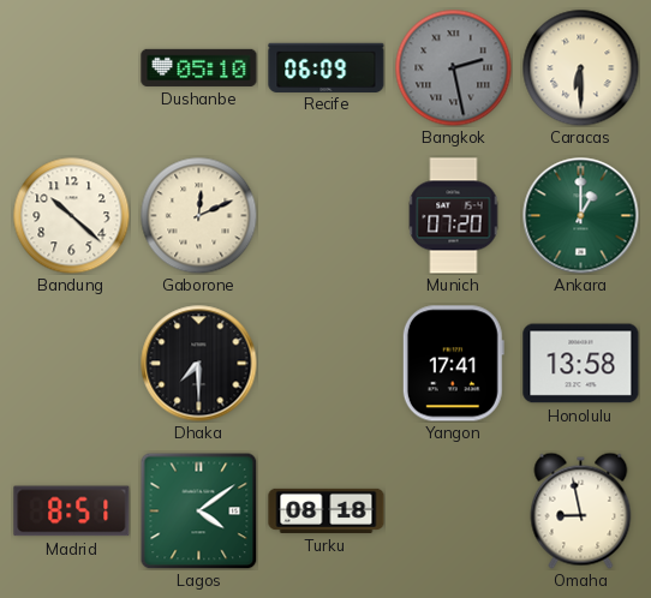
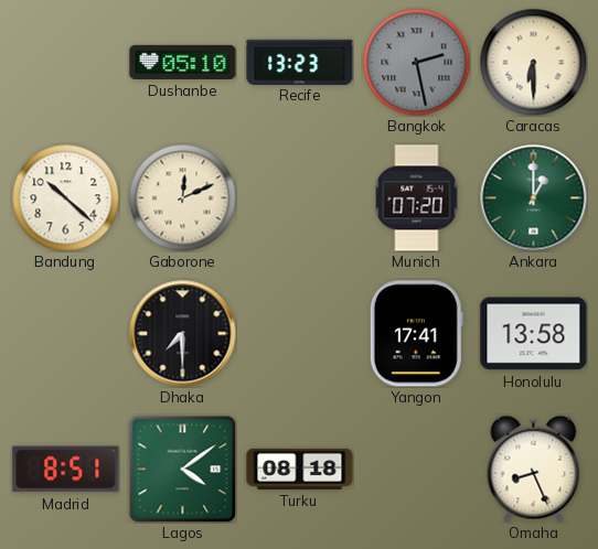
Recife: 06:09 -> 13:23 (300, 62)
Omaha: 8:58 -> 8:26 (534, 469)
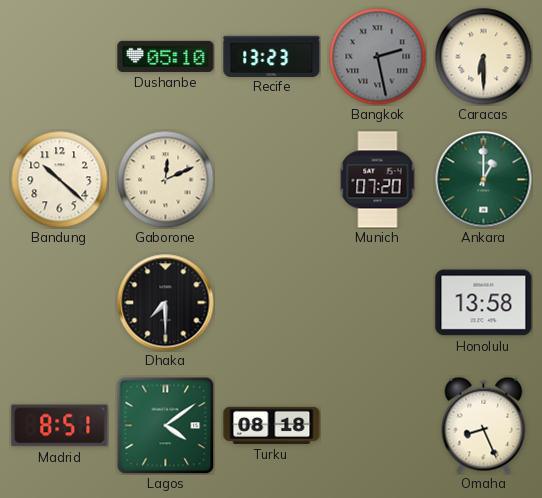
Yangon: 17:41 -> none (416, 334)
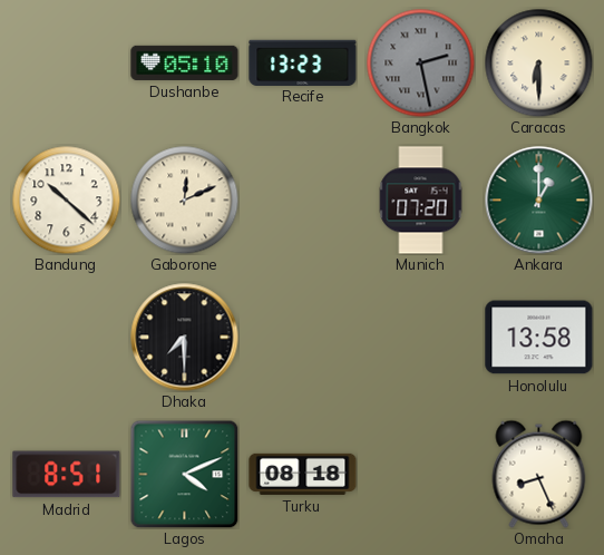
Lagos: 4:09 -> 4:11 (184, 474)
